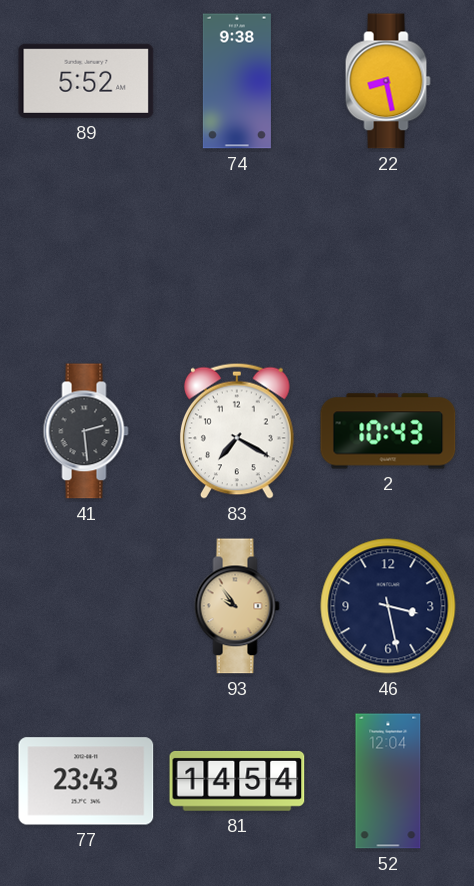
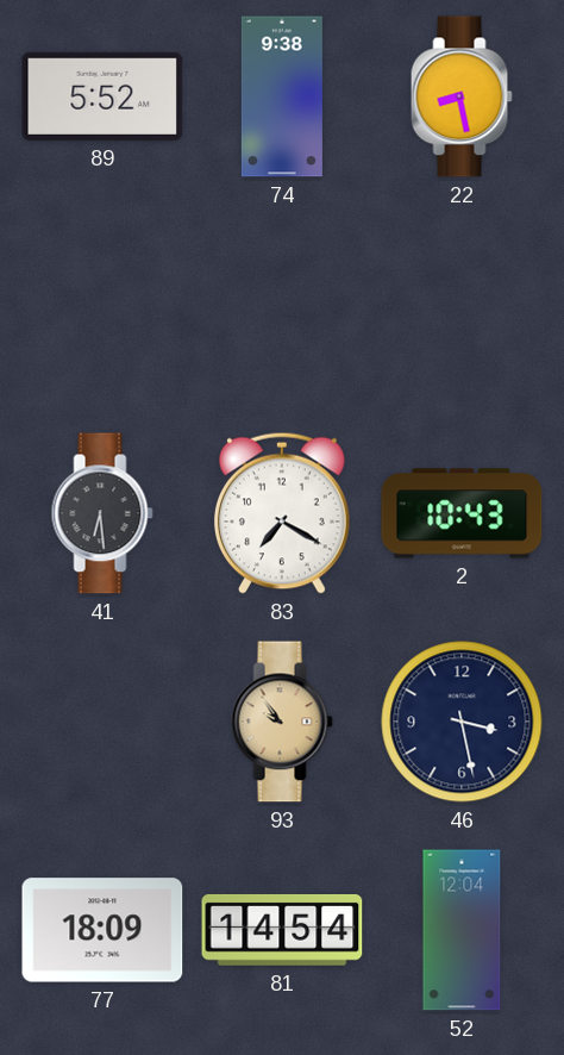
41: 2:29 -> 6:29 (102, 513)
77: 23:43 -> 18:09 (102, 930)
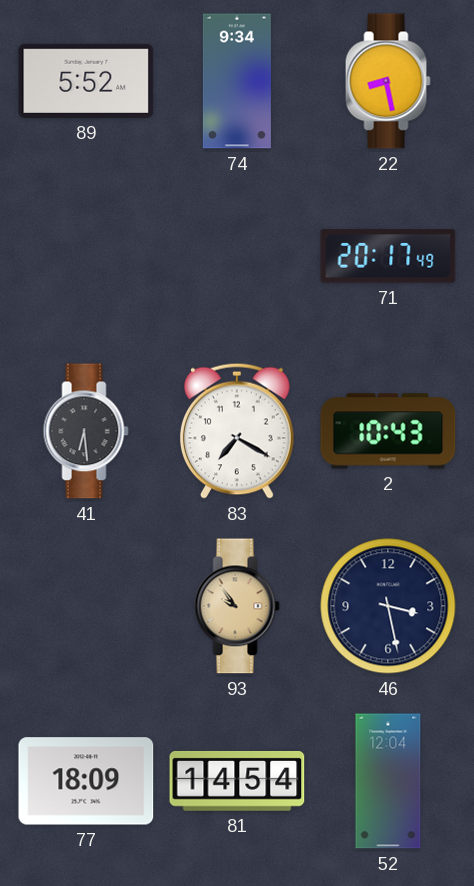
74: 9:38 -> 9:34 (237, 81)
71: none -> 20:17 (388, 256)
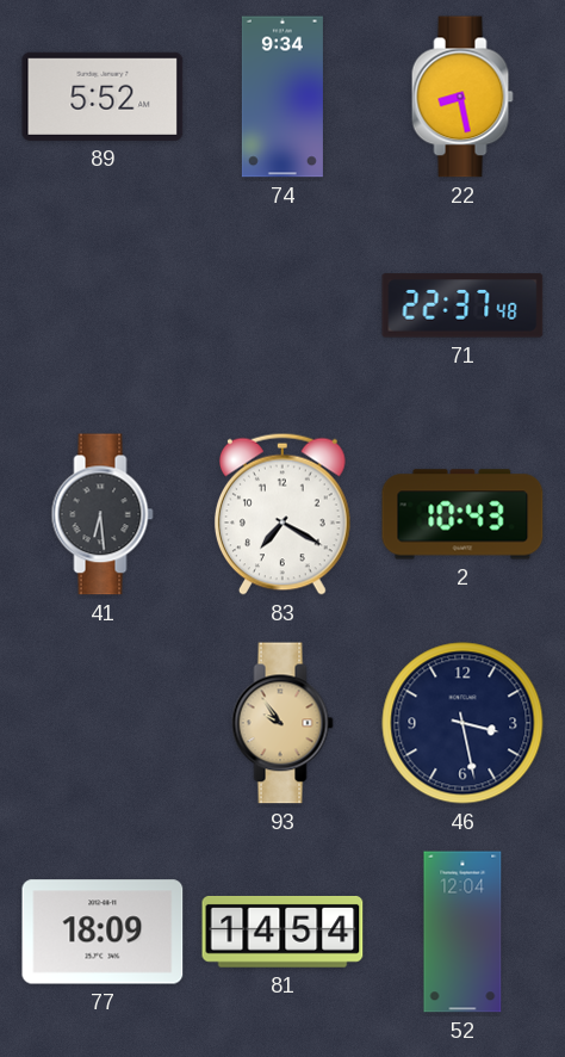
71: 20:17 -> 22:37 (462, 305)
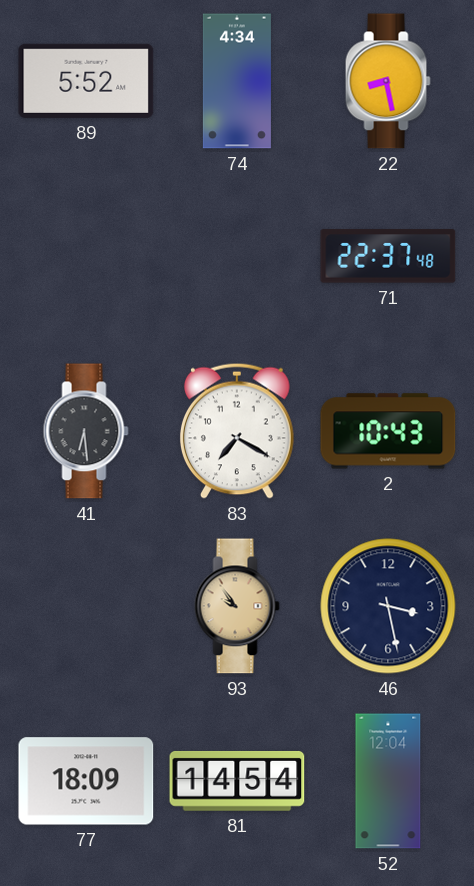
74: 9:34 -> 4:34 (237, 81)
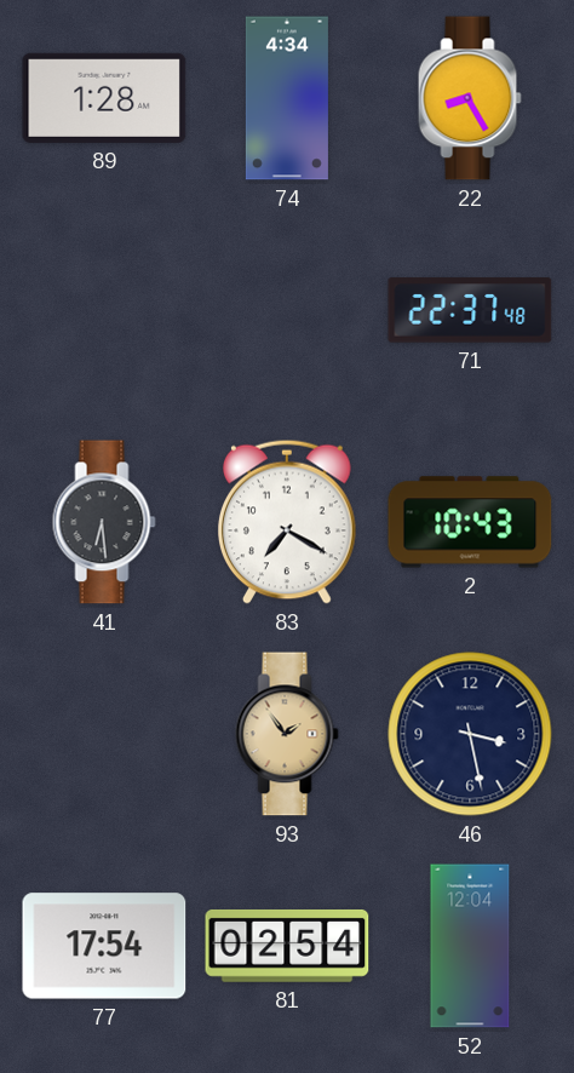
89: 5:52 -> 1:28 (104, 98)
22: 8:28 -> 8:25 (470, 98)
93: 9:54 -> 1:54 (287, 734)
77: 18:09 -> 17:54 (104, 946)
81: 14:54 -> 02:54 (287, 946)
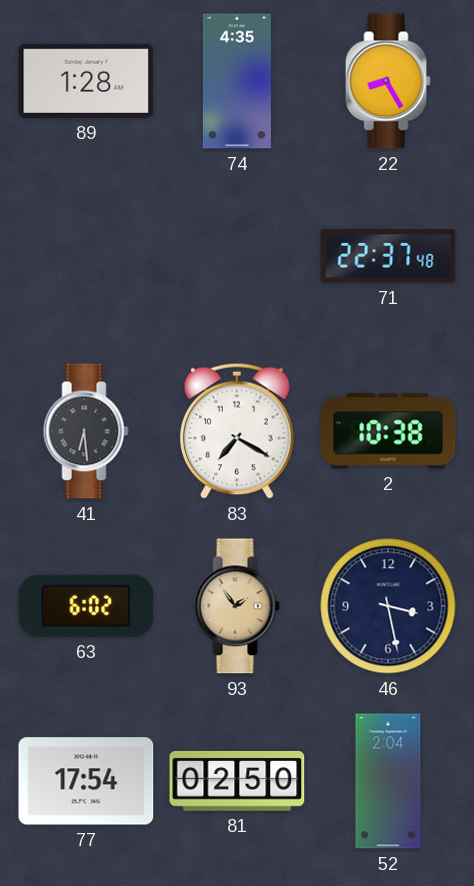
74: 4:34 -> 4:35 (237, 81)
2: 10:43 -> 10:38 (388, 431)
63: none -> 6:02 (86, 606)
81: 02:54 -> 02:50 (237, 781)
52: 12:04 -> 2:04 (388, 781)
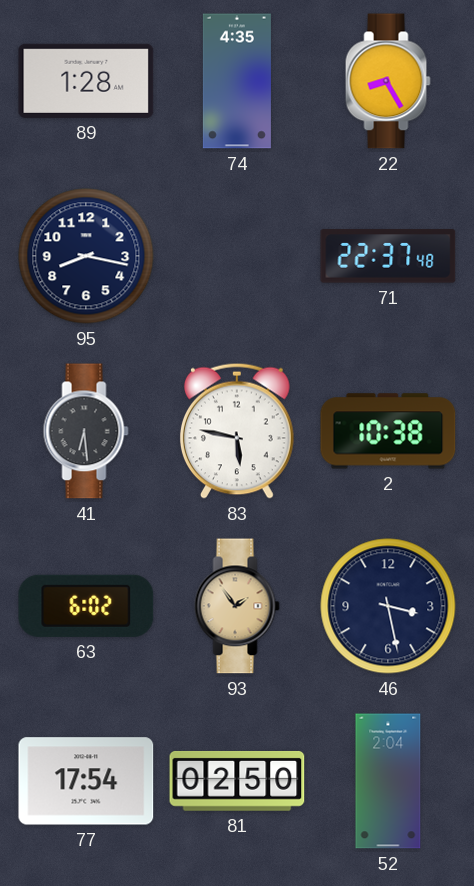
95: none -> 8:17 (86, 256)
83: 7:20 -> 5:47 (237, 431)
